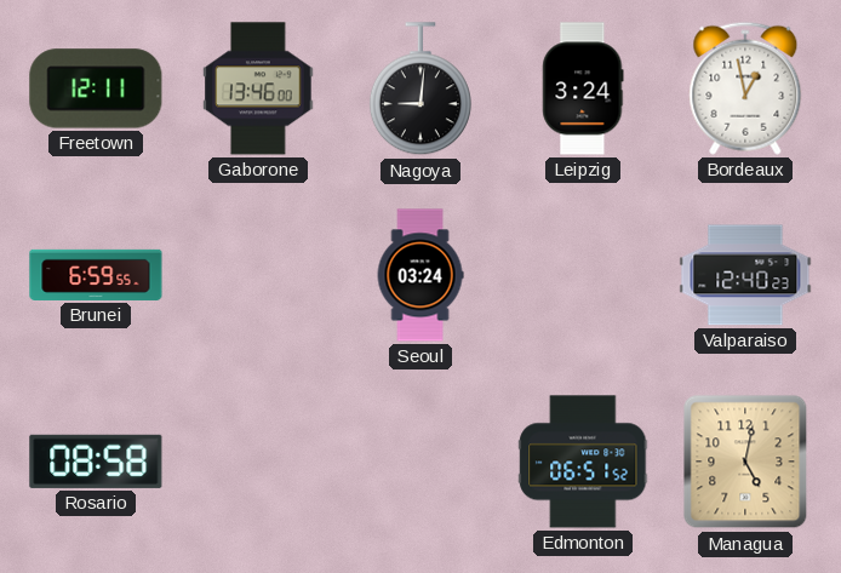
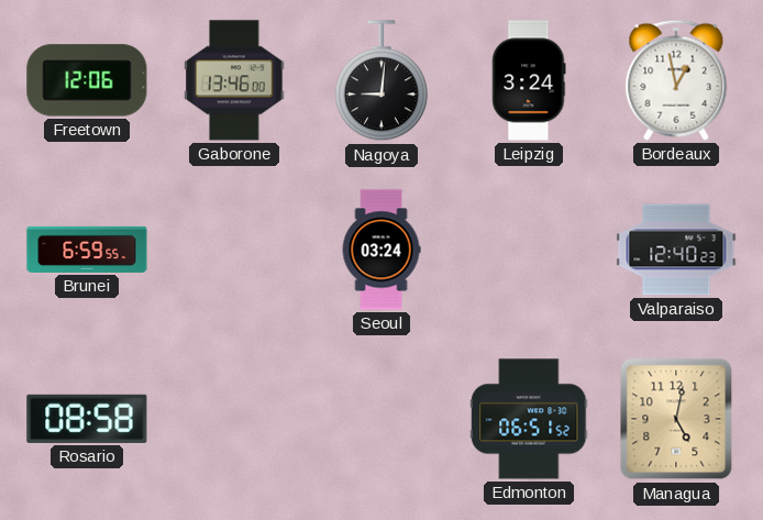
Freetown: 12:11 -> 12:06 (87, 80)
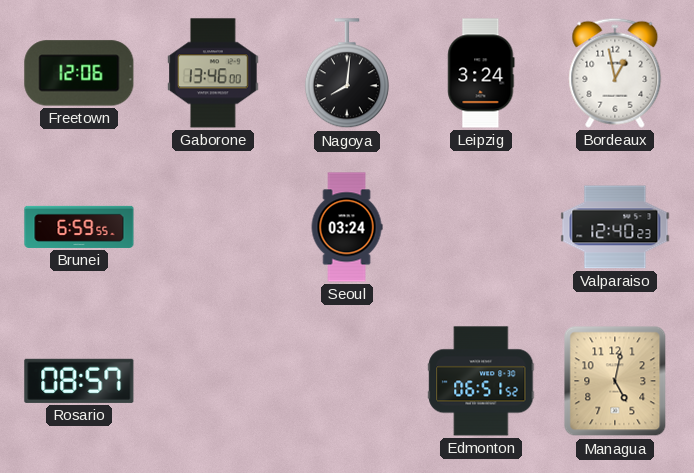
Nagoya: 9:01 -> 8:01 (347, 74)
Rosario: 08:58 -> 08:57 (79, 381)
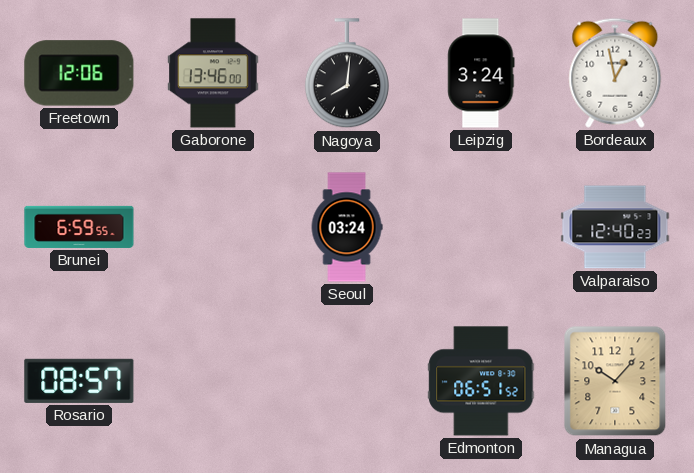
Managua: 5:02 -> 10:07 (615, 381)
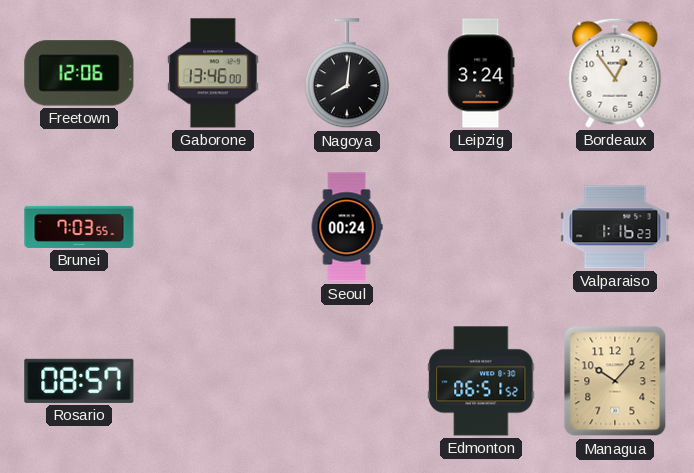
Bordeaux: 12:58 -> 12:54 (615, 73)
Brunei: 6:59 -> 7:03 (79, 227)
Seoul: 03:24 -> 00:24 (347, 227)
Valparaiso: 12:40 -> 1:16 (615, 227)
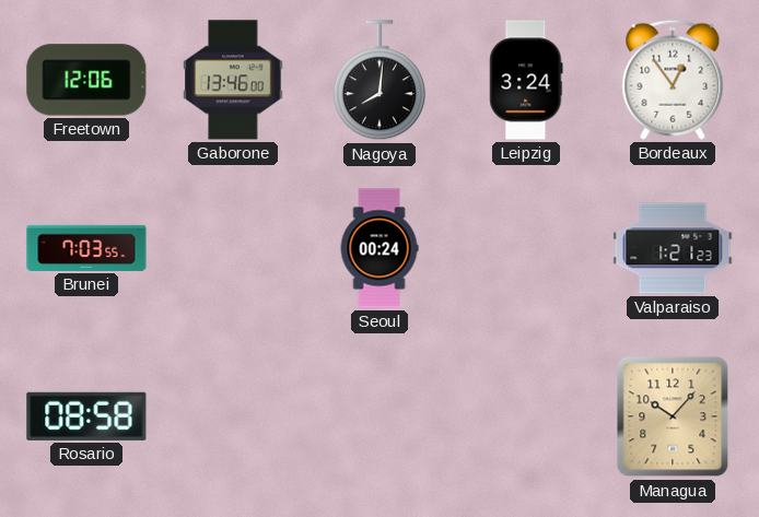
Valparaiso: 1:16 -> 1:21 (673, 248)
Rosario: 08:57 -> 08:58 (86, 416)
Edmonton: 06:51 -> none (481, 381)
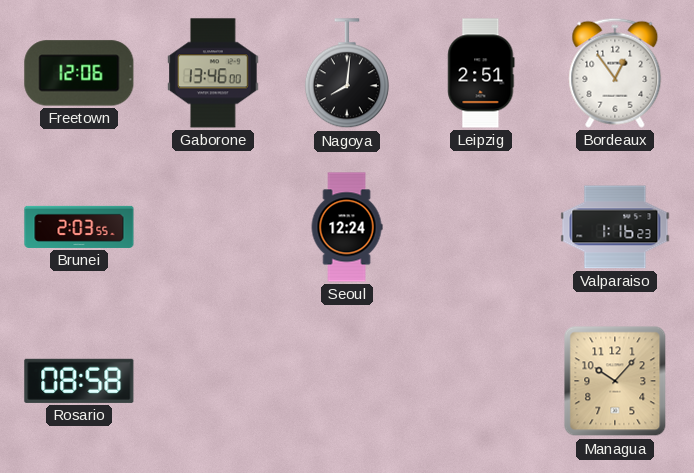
Leipzig: 3:24 -> 2:51 (481, 73)
Brunei: 7:03 -> 2:03 (79, 227)
Seoul: 00:24 -> 12:24 (347, 227)
Valparaiso: 1:21 -> 1:16 (615, 227)
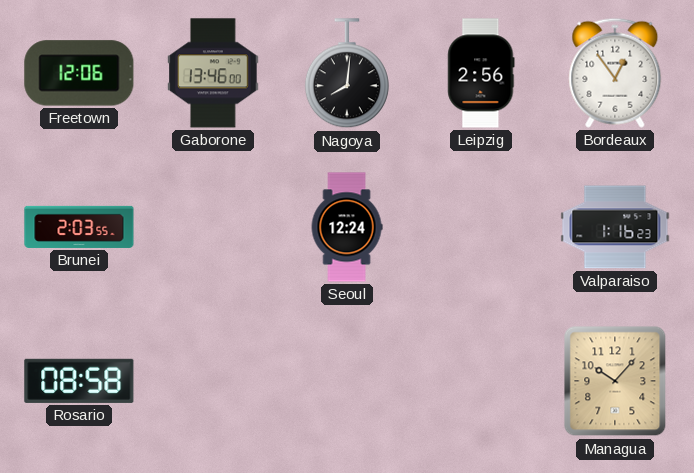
Leipzig: 2:51 -> 2:56 (481, 73)
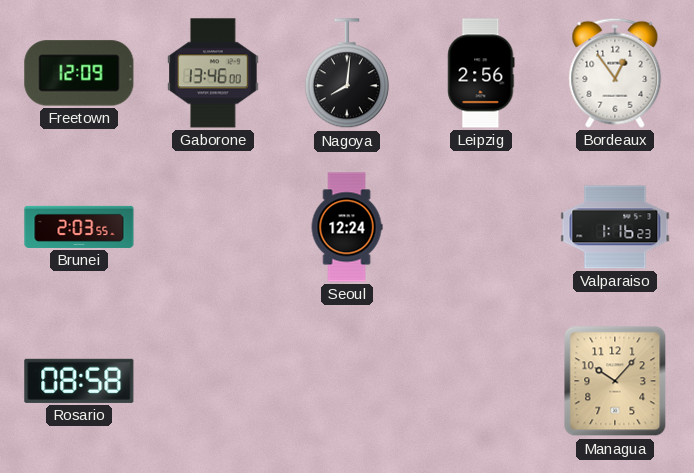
Freetown: 12:06 -> 12:09 (79, 73)
